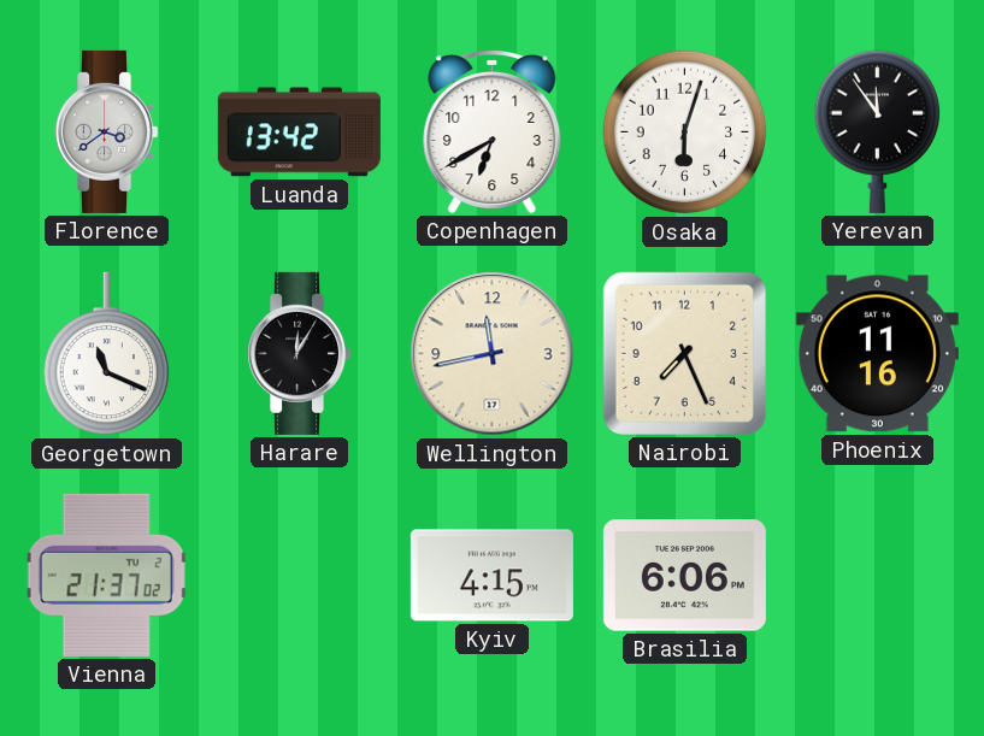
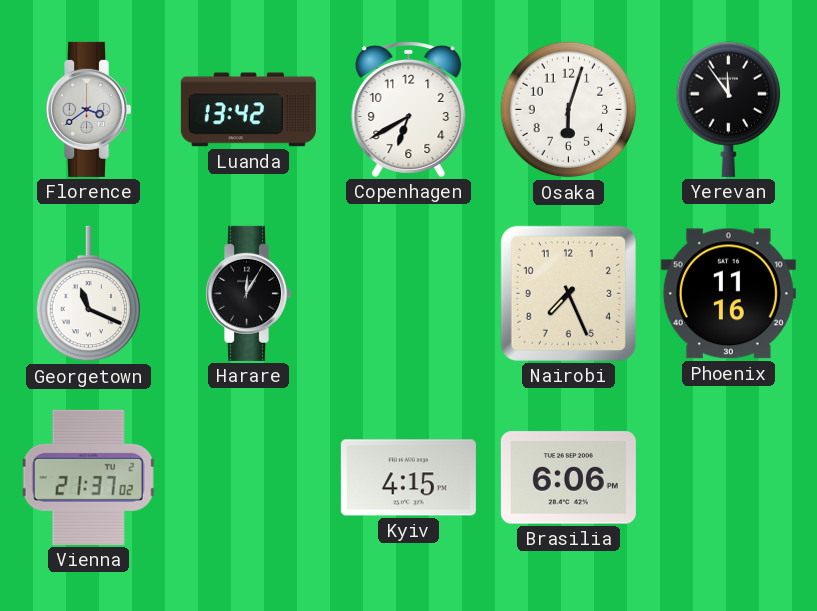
Wellington: 11:43 -> none (493, 354)
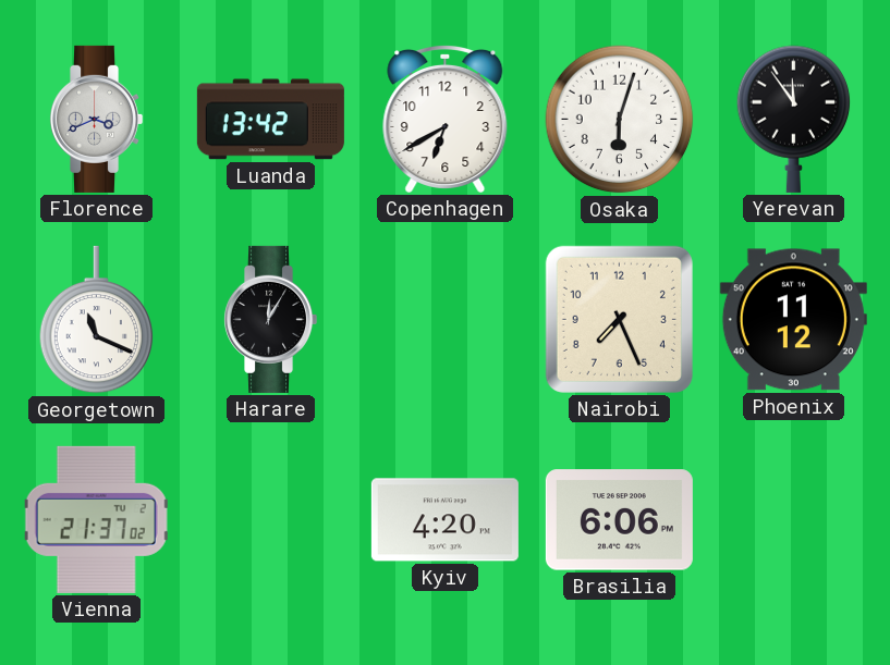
Florence: 3:39 -> 3:41 (97, 119)
Phoenix: 11:16 -> 11:12 (793, 320)
Kyiv: 4:15 -> 4:20 (444, 520)
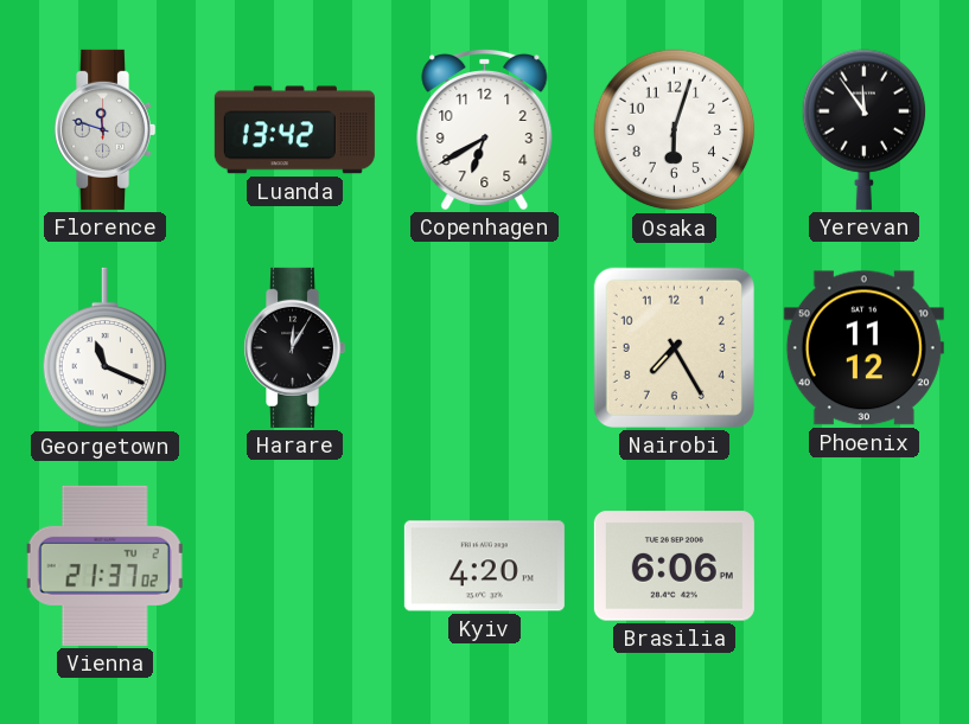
Florence: 3:41 -> 11:48 (106, 129)
Nairobi: 7:26 -> 7:25 (674, 347)
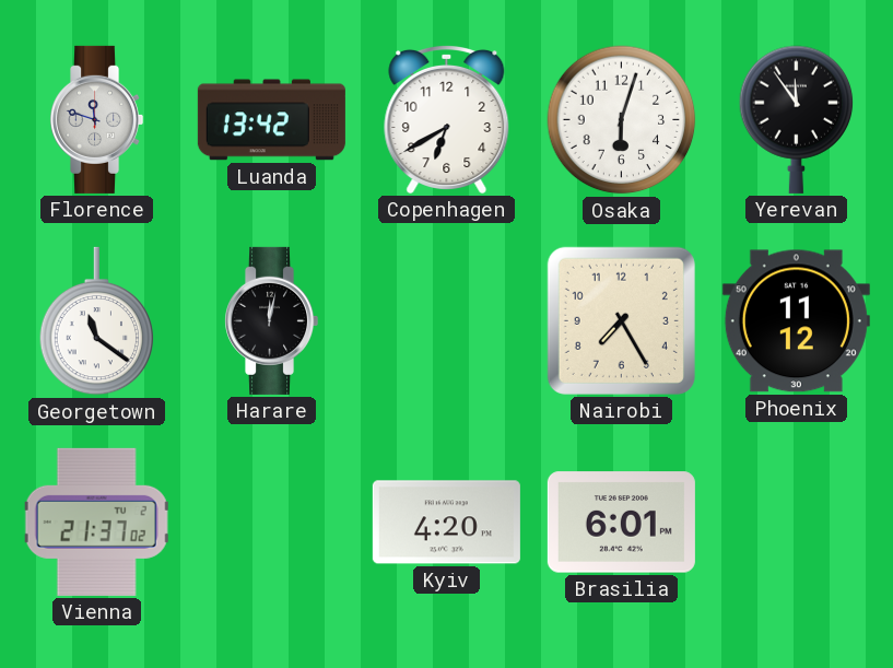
Georgetown: 11:19 -> 11:21 (97, 321)
Harare: 12:05 -> 12:02 (272, 320)
Brasilia: 6:06 -> 6:01 (621, 523)
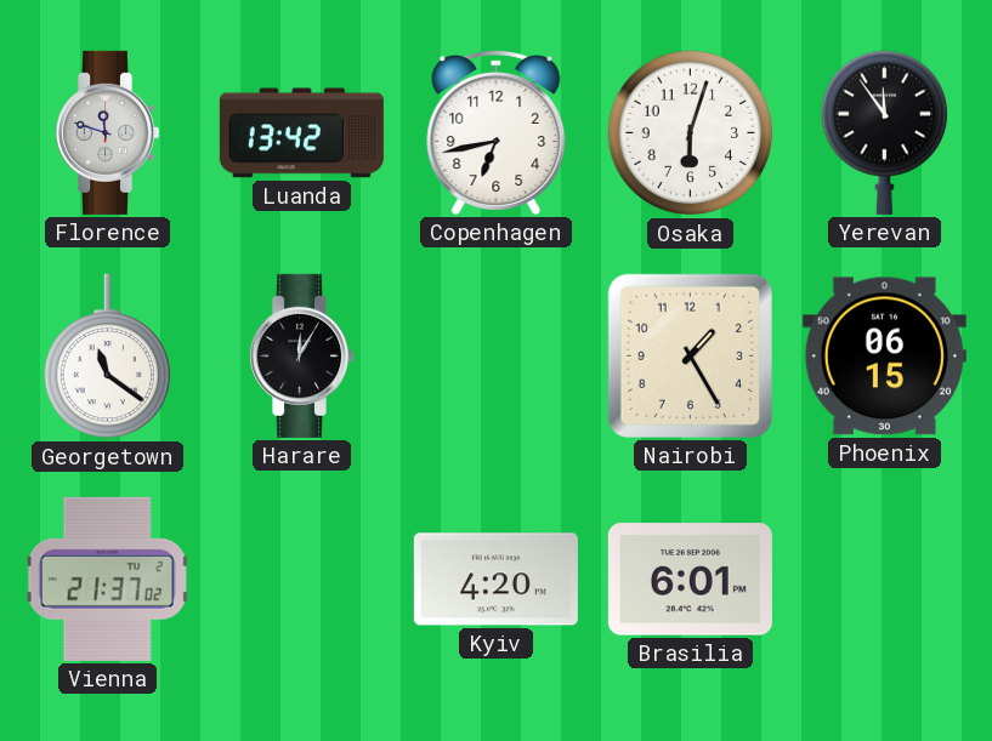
Copenhagen: 6:40 -> 6:43 (497, 132)
Harare: 12:02 -> 12:05 (302, 355)
Nairobi: 7:25 -> 1:25 (690, 355)
Phoenix: 11:12 -> 06:15 (884, 357)
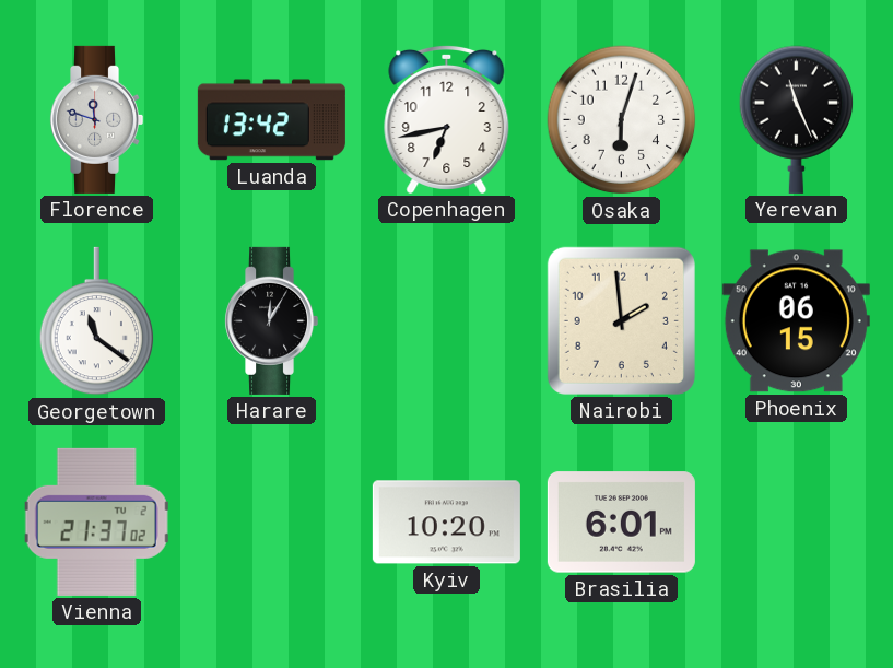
Yerevan: 11:54 -> 11:26 (797, 119)
Nairobi: 1:25 -> 1:59 (621, 320)
Kyiv: 4:20 -> 10:20 (446, 523)
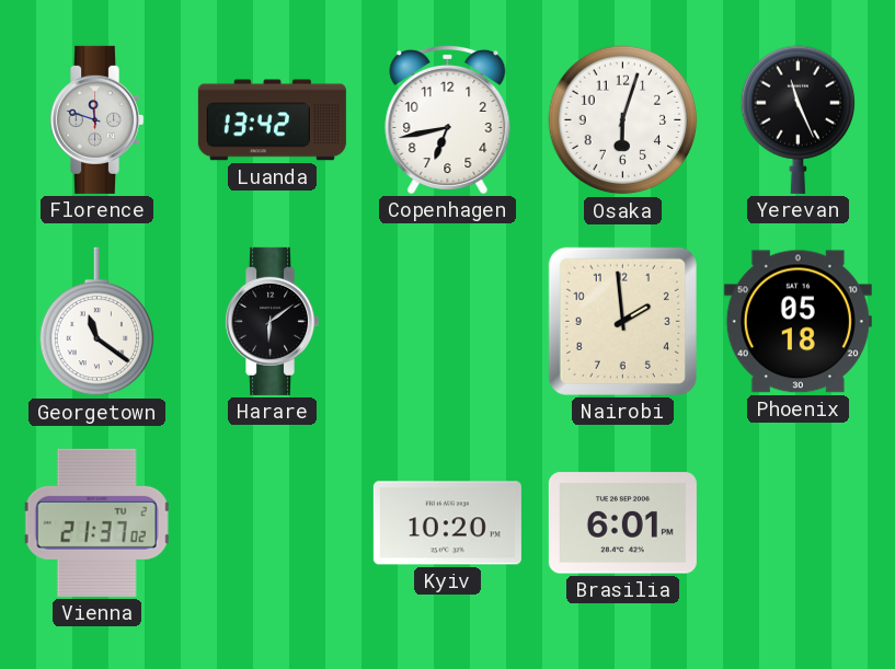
Harare: 12:05 -> 6:09 (273, 321)
Phoenix: 06:15 -> 05:18 (798, 322)
